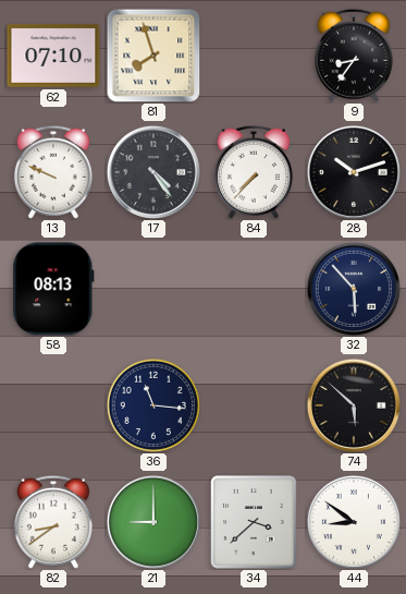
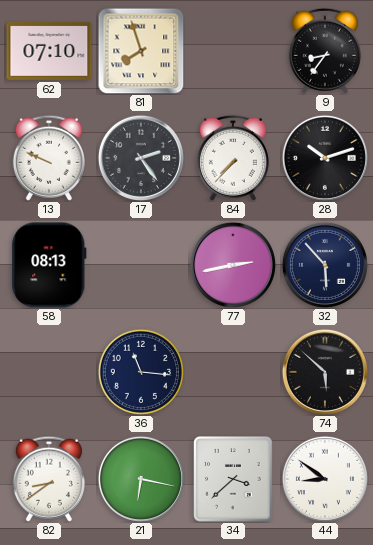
17: 4:24 -> 2:24 (141, 158)
77: none -> 2:43 (233, 265)
21: 9:00 -> 6:17 (141, 479)
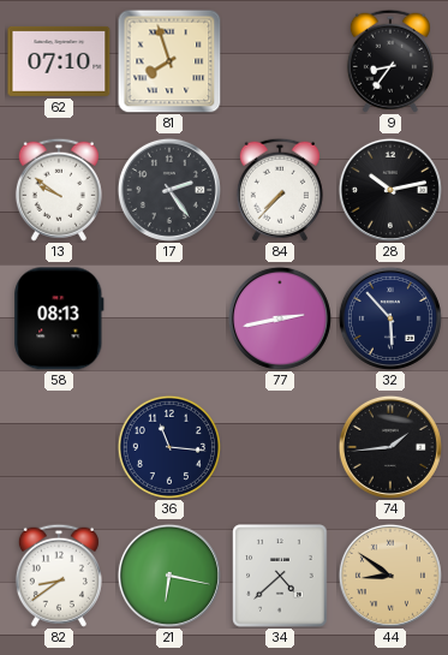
13: 9:49 -> 9:51 (59, 190)
28: 10:12 -> 10:13 (390, 190)
74: 5:52 -> 1:44 (390, 447)
34: 3:38 -> 4:38 (280, 576)
44 dial: white -> champagne (390, 576)
